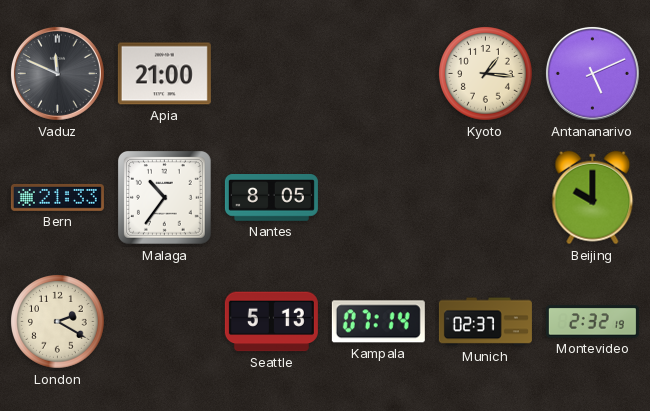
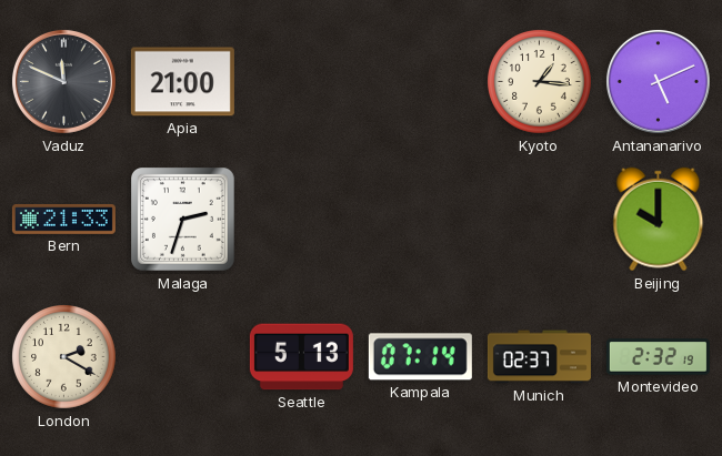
Malaga: 10:36 -> 2:33 (183, 220)
Nantes: 8:05 -> none (271, 198)
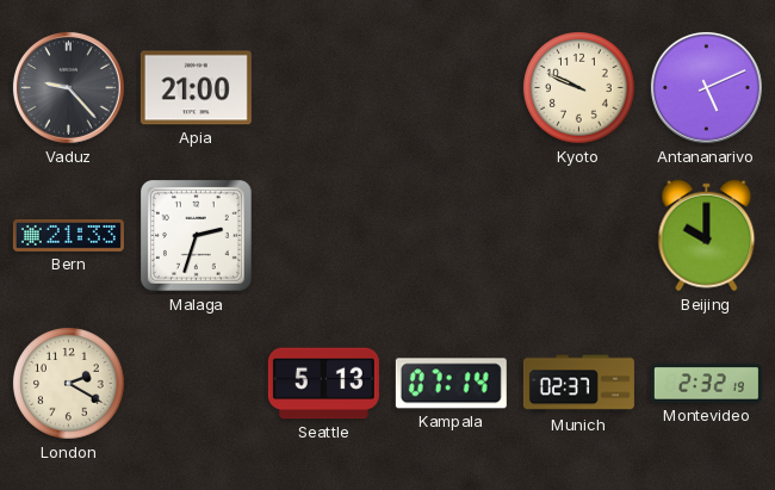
Vaduz: 11:49 -> 9:23 (68, 87)
Kyoto: 1:16 -> 9:49 (579, 88)
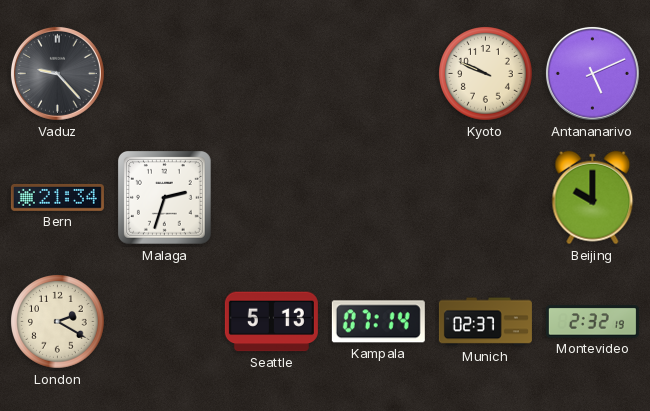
Apia: 21:00 -> none (196, 88)
Bern: 21:33 -> 21:34 (57, 197)
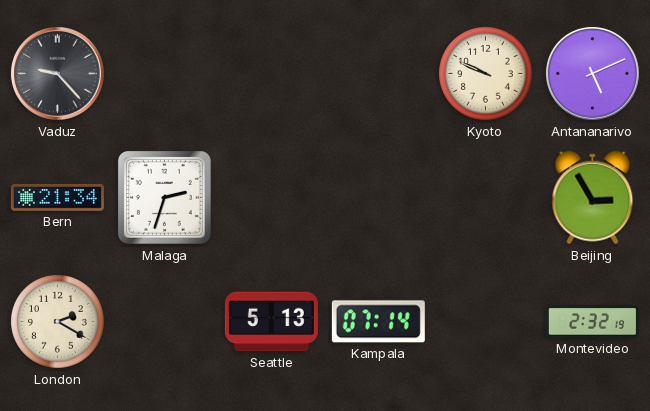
Beijing: 10:00 -> 2:55 (593, 198)
Munich: 02:37 -> none (485, 322)
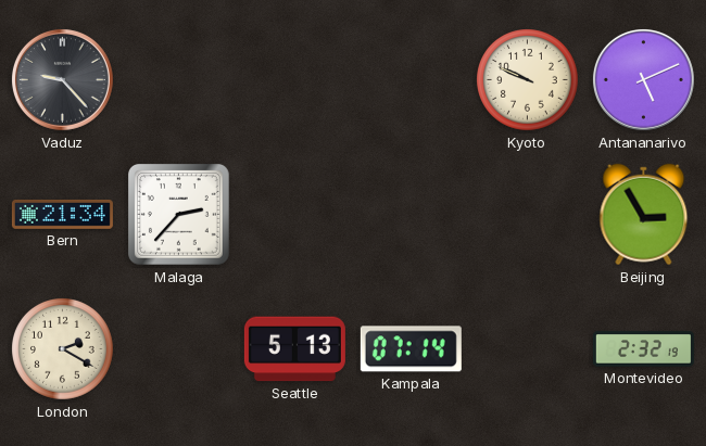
Malaga: 2:33 -> 2:37 (179, 215)
